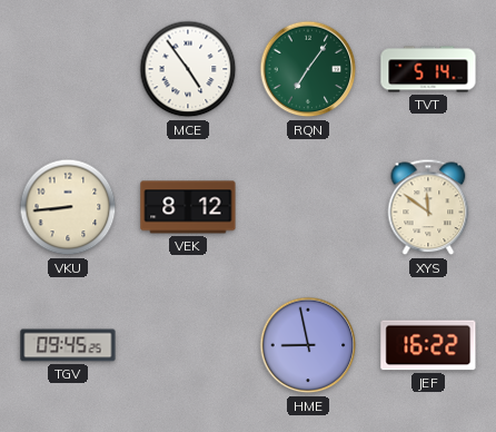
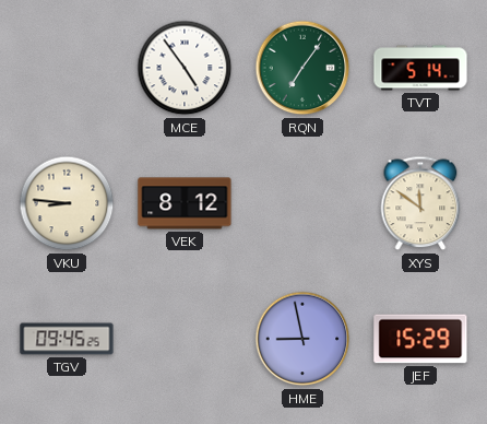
VKU: 8:44 -> 8:46 (67, 203)
JEF: 16:22 -> 15:29 (420, 339)
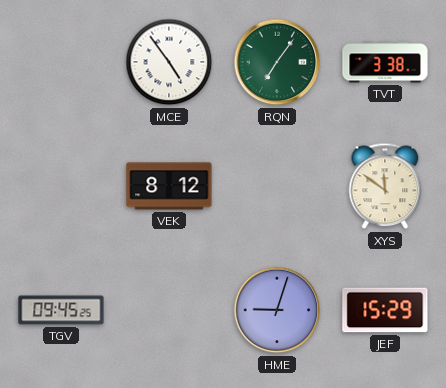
TVT: 5:14 -> 3:38 (385, 62)
VKU: 8:46 -> none (67, 203)
HME: 8:58 -> 9:03 (277, 310)
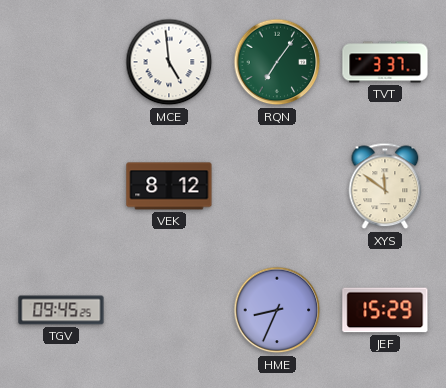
MCE: 4:54 -> 4:59 (169, 62)
TVT: 3:38 -> 3:37 (385, 62)
HME: 9:03 -> 8:34 (277, 310)
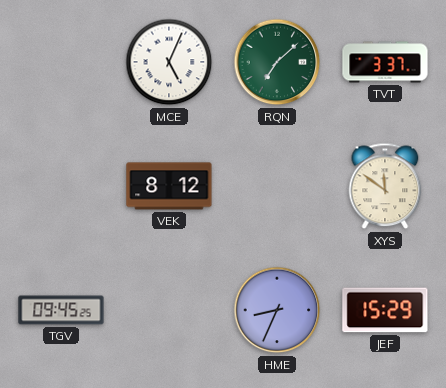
MCE: 4:59 -> 5:04 (169, 62)
RQN: 7:06 -> 7:08 (277, 62)
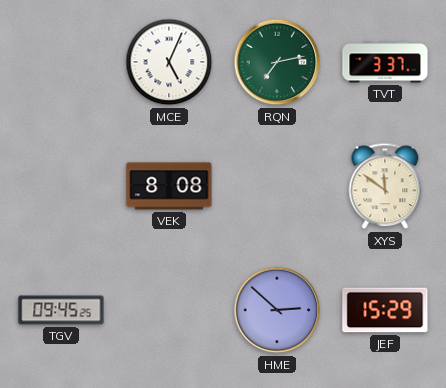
RQN: 7:08 -> 7:13 (277, 62)
VEK: 8:12 -> 8:08 (169, 186)
HME: 8:34 -> 2:52 (277, 310)
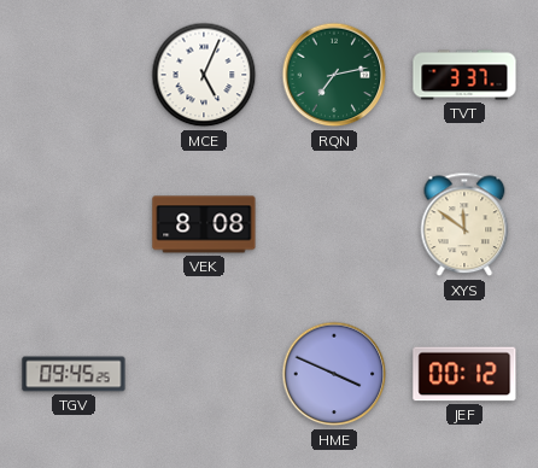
HME: 2:52 -> 3:49 (334, 374)
JEF: 15:29 -> 00:12 (464, 374)
